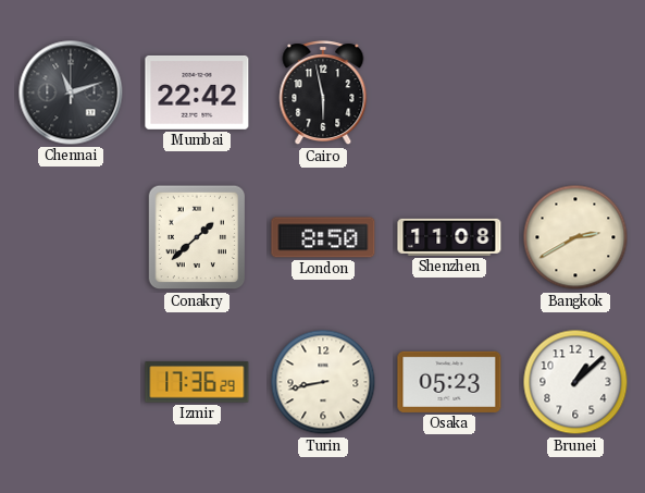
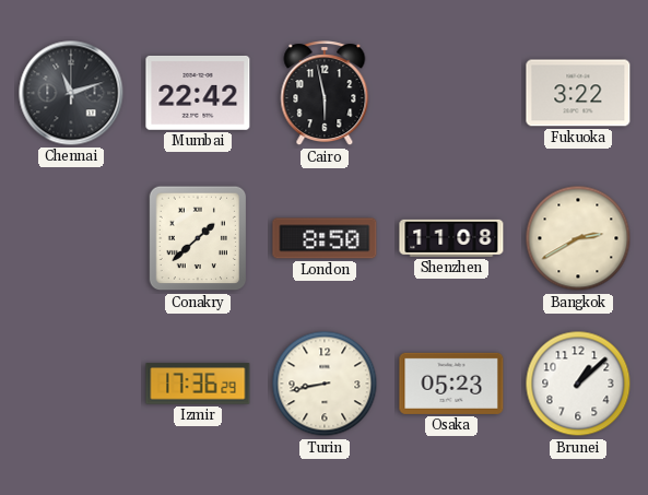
Fukuoka: none -> 3:22 (578, 93)
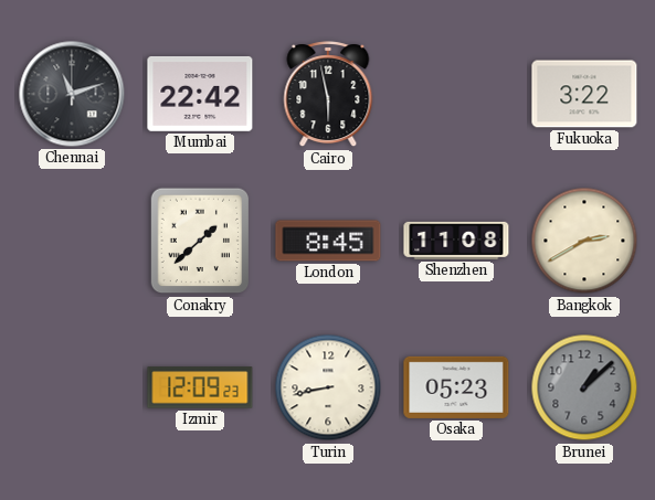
London: 8:50 -> 8:45 (328, 241)
Izmir: 17:36 -> 12:09 (200, 387)
Brunei dial: white -> grey (584, 387)
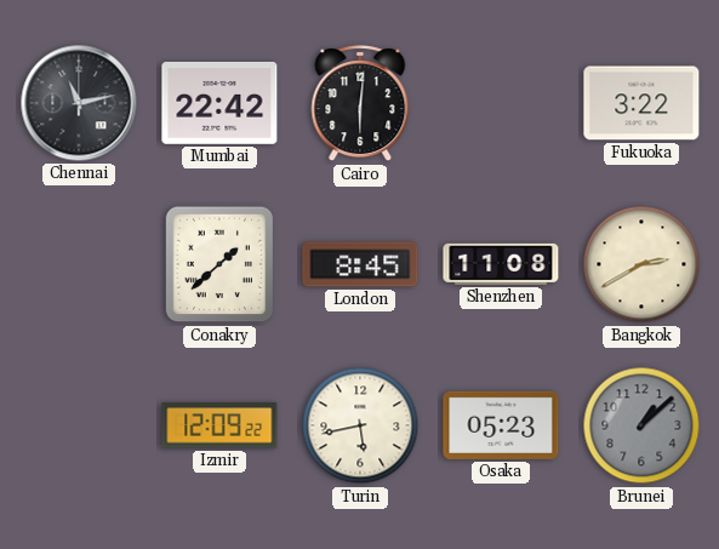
Chennai: 11:12 -> 11:13 (79, 103)
Cairo: 5:58 -> 6:01 (360, 104)
Izmir: 12:09:23 -> 12:09:22 (219, 425)
Turin: 8:43 -> 5:43 (360, 425)
